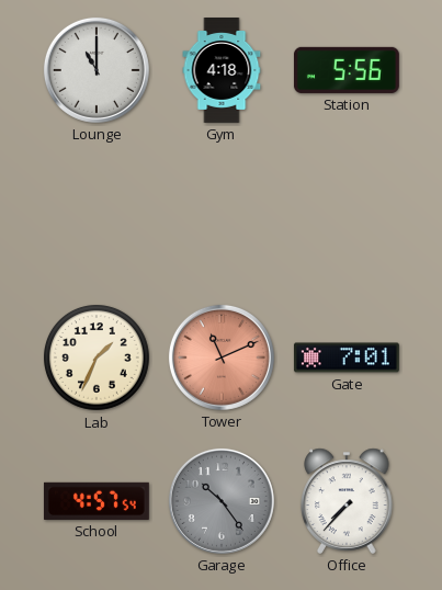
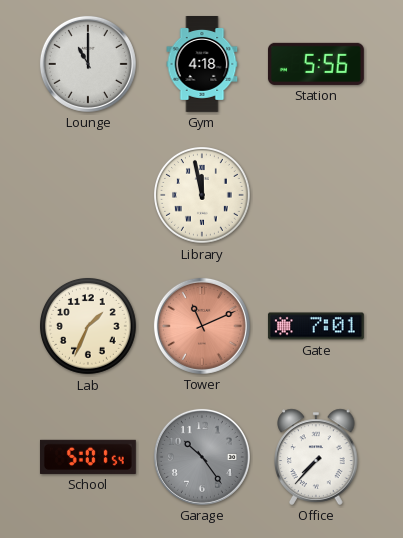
Library: none -> 11:58 (203, 196)
School: 4:57 -> 5:01 (88, 457)
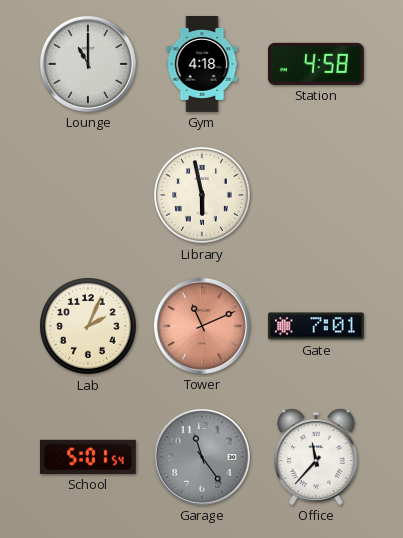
Station: 5:56 -> 4:58 (316, 64)
Library: 11:58 -> 5:58 (203, 196)
Lab: 1:34 -> 2:04 (89, 327)
Garage: 10:24 -> 11:24 (202, 457)
Office: 7:37 -> 11:37 (316, 457)
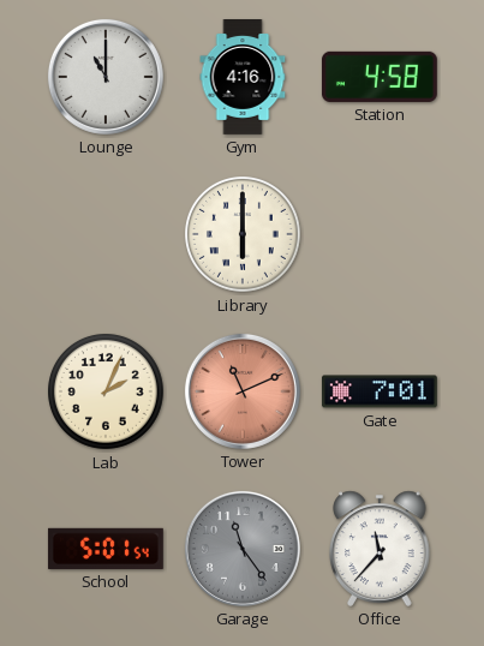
Gym: 4:18 -> 4:16 (243, 78)
Library: 5:58 -> 6:00 (244, 235)
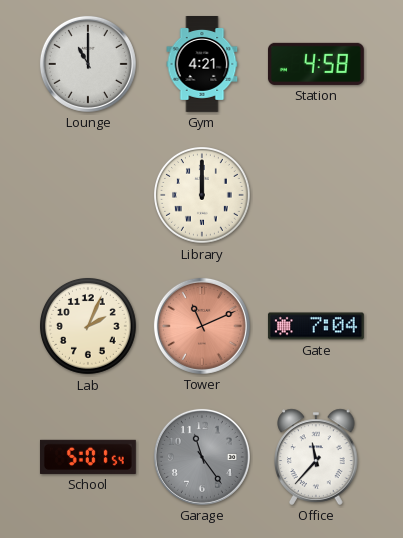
Gym: 4:16 -> 4:21 (202, 65)
Library: 6:00 -> 12:00 (203, 196)
Gate: 7:01 -> 7:04 (316, 326)
